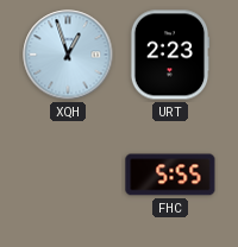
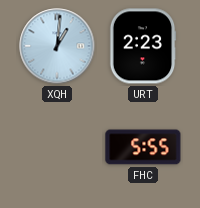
XQH: 12:57 -> 1:01 (57, 46)
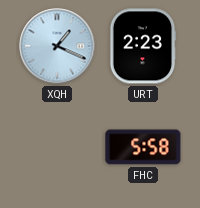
XQH: 1:01 -> 1:19 (57, 46)
FHC: 5:55 -> 5:58 (143, 147)
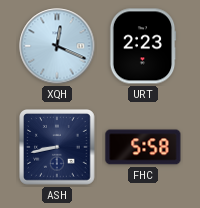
XQH: 1:19 -> 12:19 (57, 46)
ASH: none -> 8:43 (58, 148)
